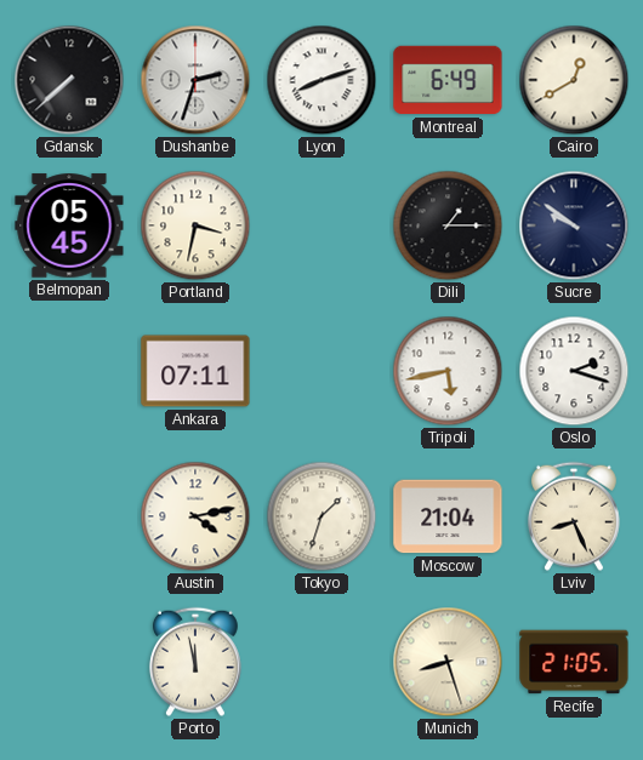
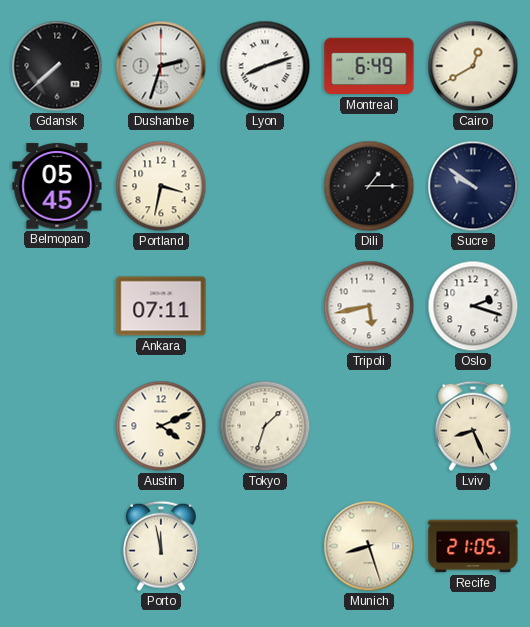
Austin: 4:13 -> 4:11 (161, 426)
Moscow: 21:04 -> none (448, 516)
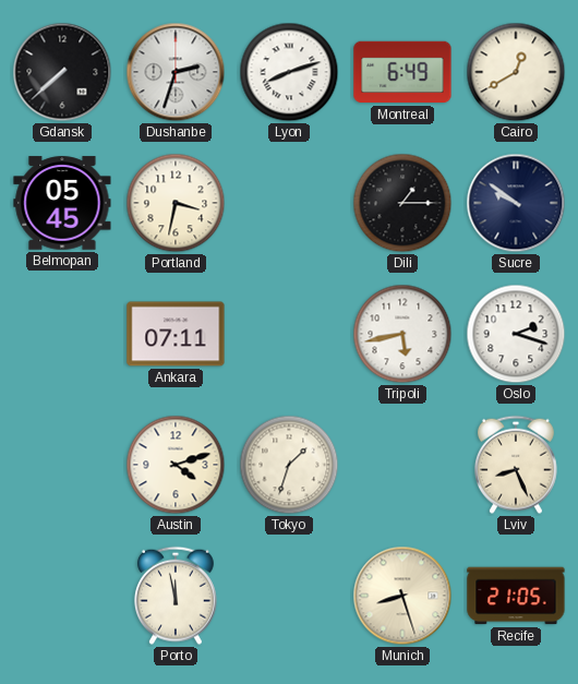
Austin: 4:11 -> 4:12 (176, 465)
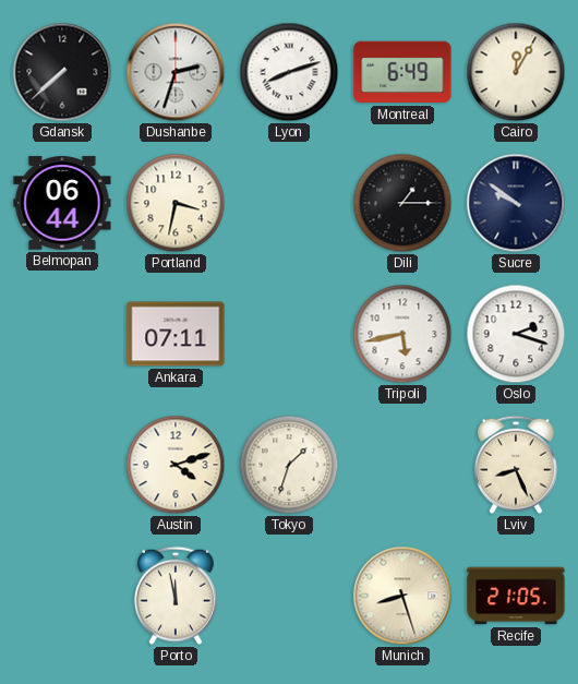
Cairo: 12:40 -> 12:05 (516, 72)
Belmopan: 05:45 -> 06:44 (62, 203)
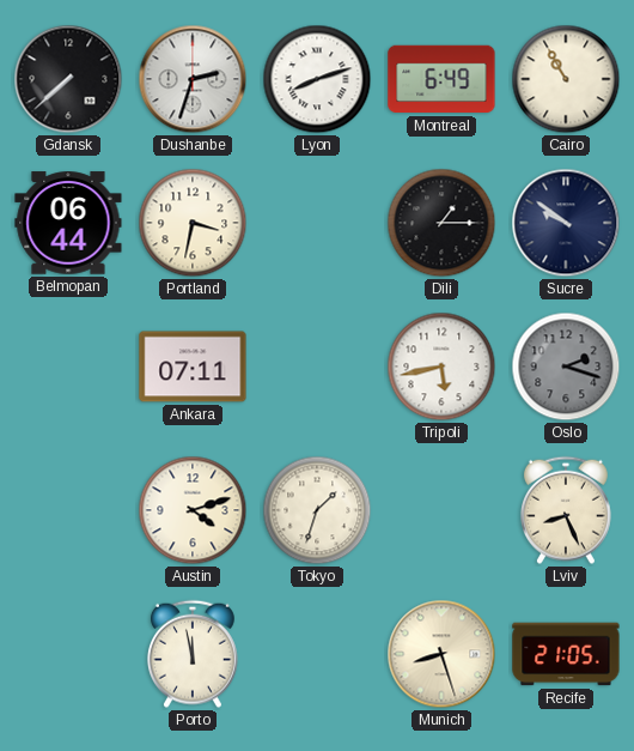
Cairo: 12:05 -> 10:55 (566, 79)
Oslo dial: white -> grey (566, 367)
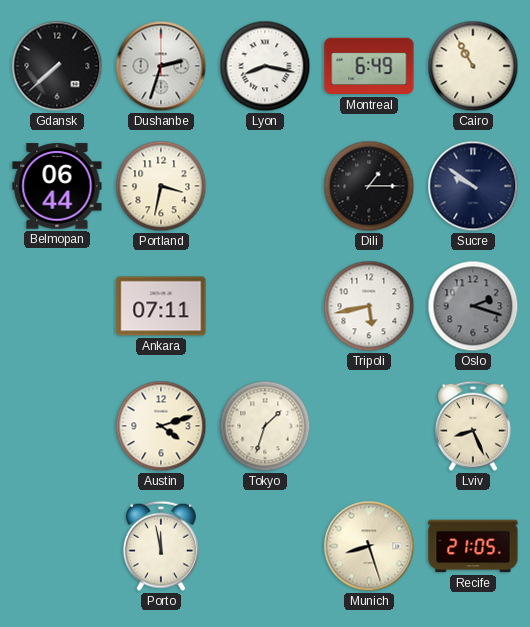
Lyon: 8:12 -> 8:17 (265, 66)
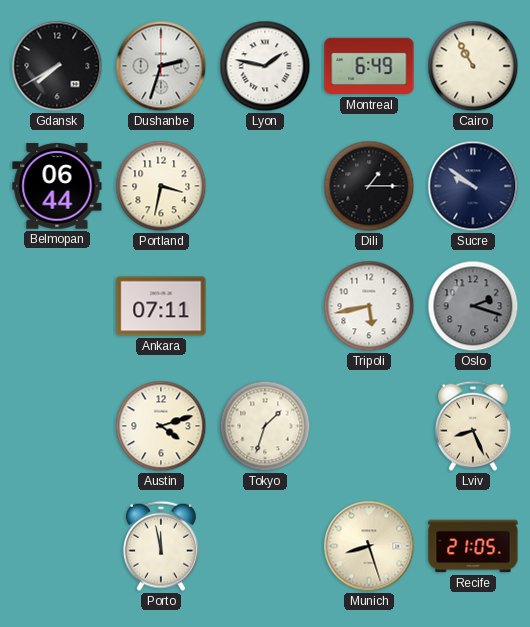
Gdansk: 7:38 -> 7:40 (57, 66)
Lyon: 8:17 -> 1:47 (265, 66)
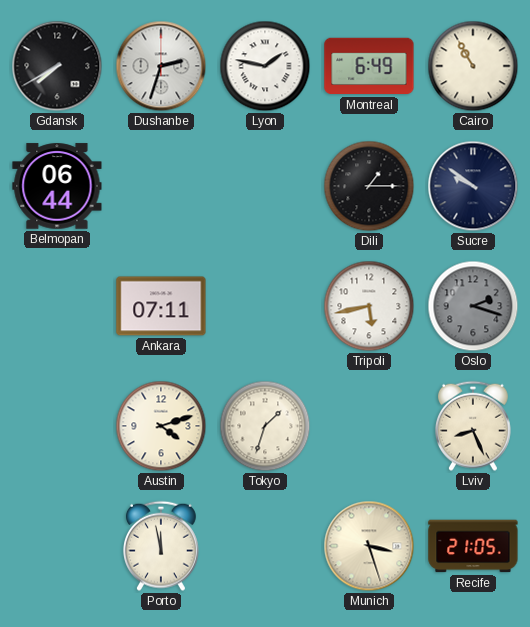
Portland: 3:32 -> none (161, 186)
Munich: 8:27 -> 3:27 (369, 546)
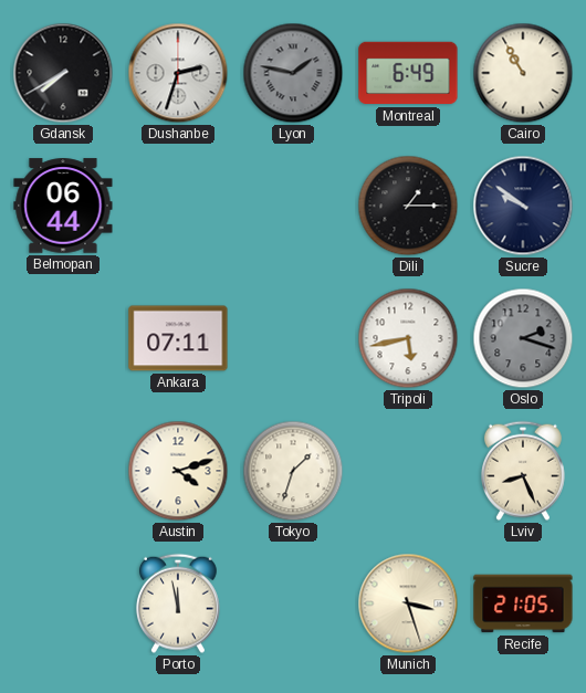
Lyon dial: white -> grey (293, 73)
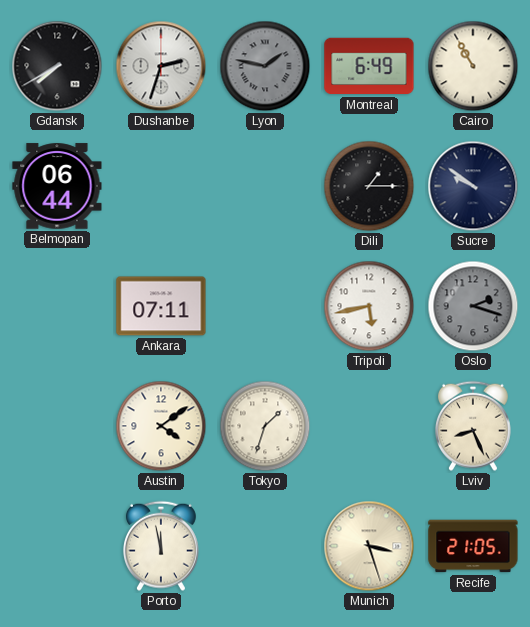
Austin: 4:12 -> 4:09 (161, 426)
